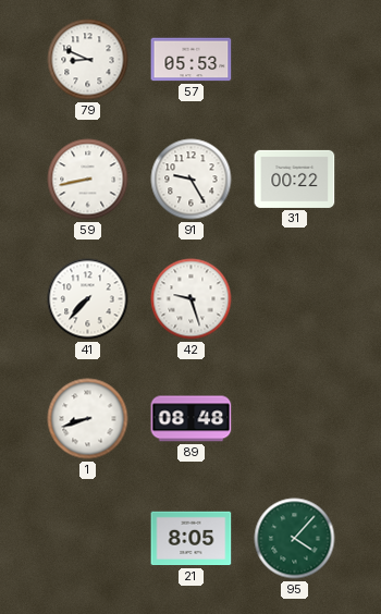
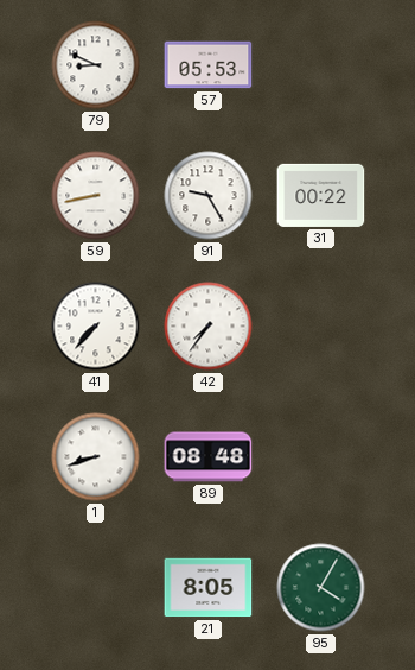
42: 9:27 -> 7:36 (209, 327)
95: 4:07 -> 4:05 (321, 588)
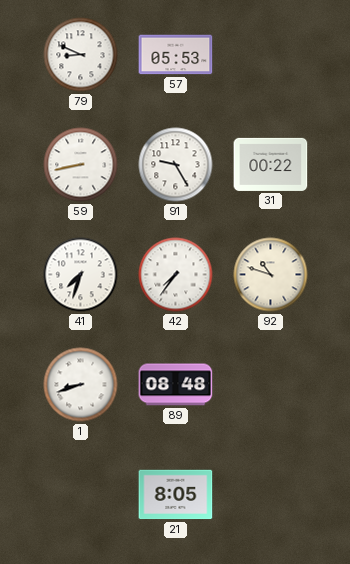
41: 7:37 -> 7:33 (81, 275)
92: none -> 10:48 (271, 275)
95: 4:05 -> none (321, 588)
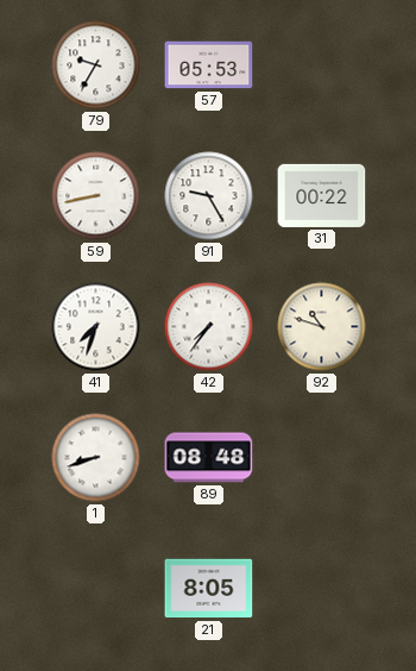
79: 8:49 -> 9:35 (96, 65)
